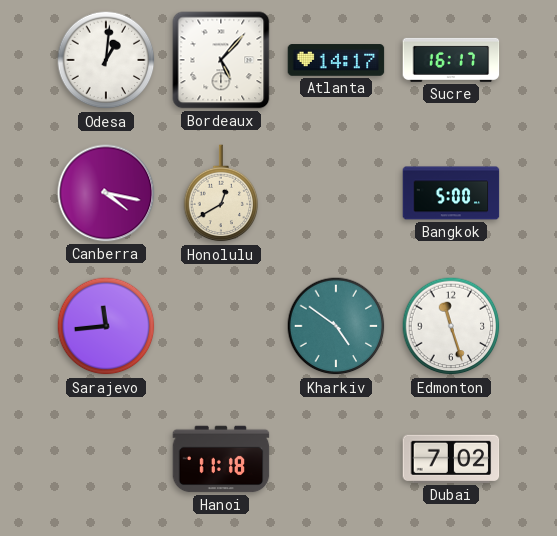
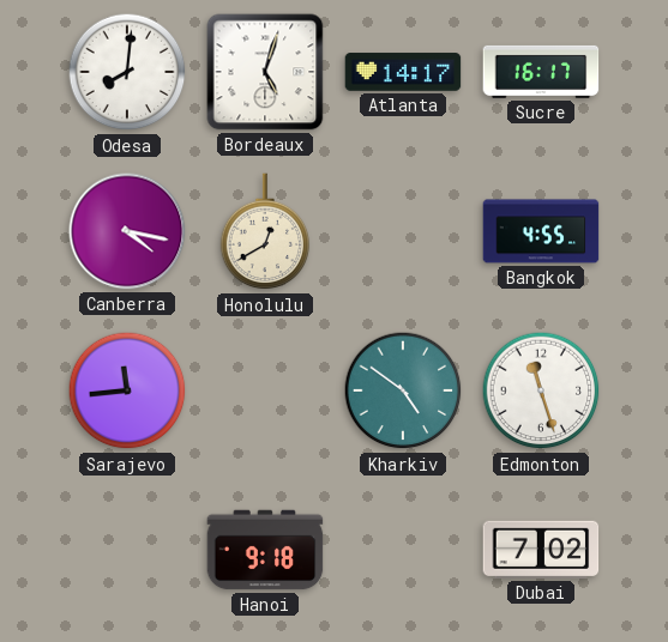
Odesa: 1:01 -> 8:01 (127, 72)
Bordeaux: 5:07 -> 5:03 (265, 72)
Bangkok: 5:00 -> 4:55 (541, 231)
Hanoi: 11:18 -> 9:18 (265, 550)
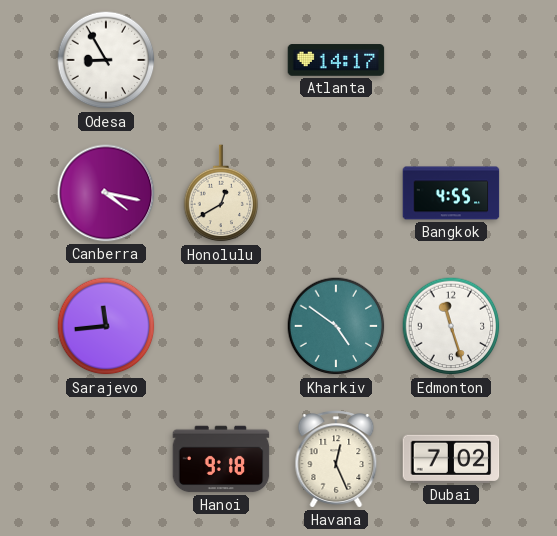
Odesa: 8:01 -> 8:55 (106, 60)
Bordeaux: 5:03 -> none (265, 72)
Sucre: 16:17 -> none (541, 72)
Havana: none -> 12:26 (336, 459)
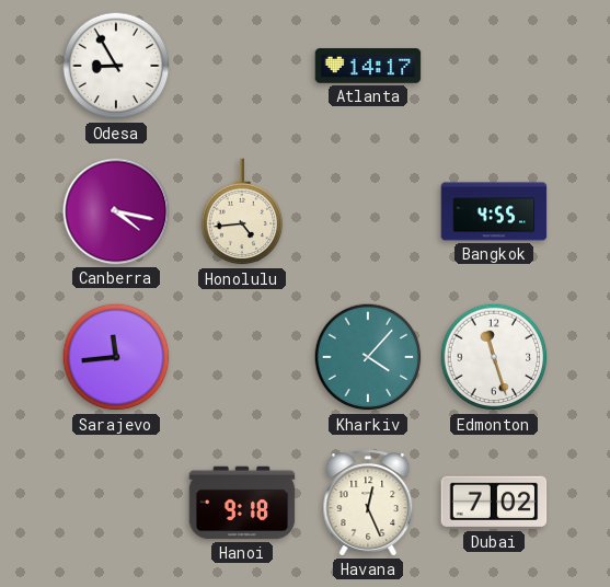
Honolulu: 12:40 -> 4:44 (242, 212)
Kharkiv: 4:51 -> 4:07 (368, 357)
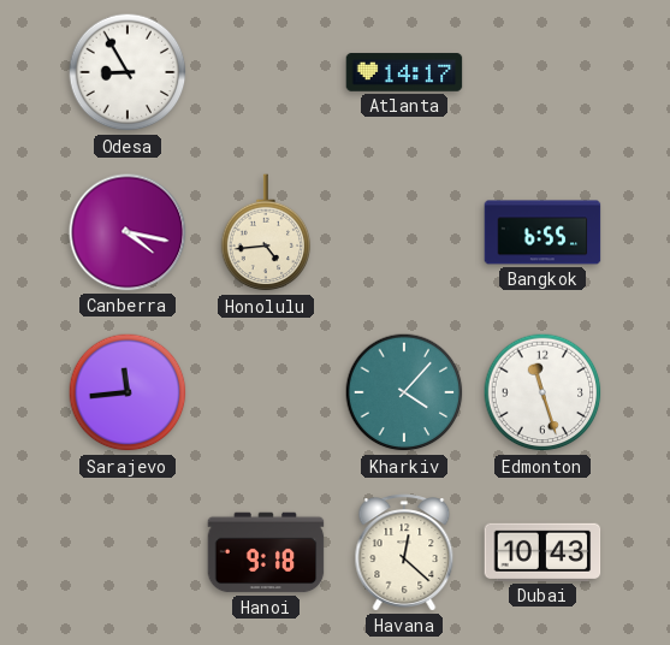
Bangkok: 4:55 -> 6:55 (542, 232)
Havana: 12:26 -> 12:22 (404, 552)
Dubai: 7:02 -> 10:43 (542, 552)
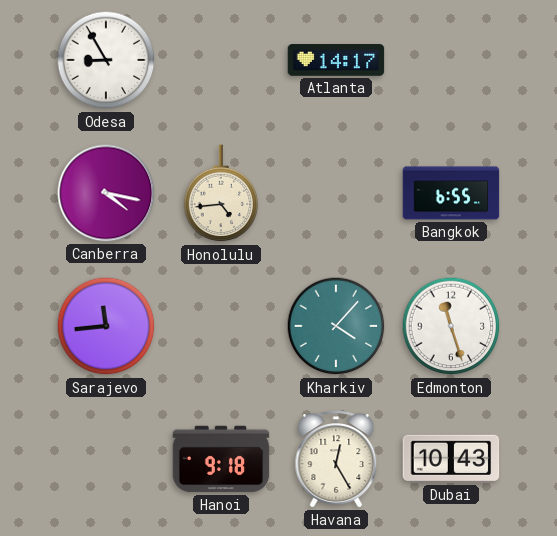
Havana: 12:22 -> 12:25 (336, 459)
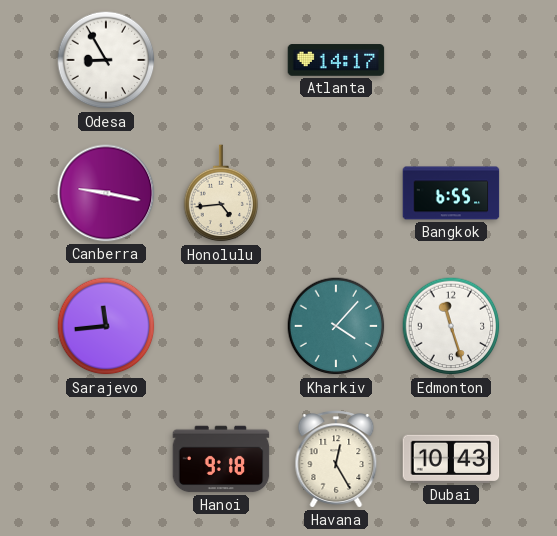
Canberra: 4:17 -> 9:17 (106, 193)
